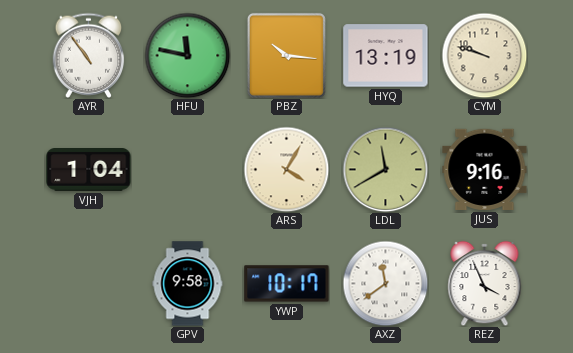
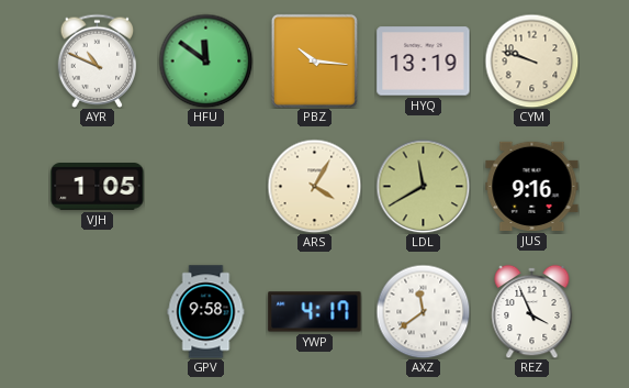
AYR: 10:54 -> 10:49 (98, 60)
HFU: 11:47 -> 11:51 (205, 60)
VJH: 1:04 -> 1:05 (98, 187)
YWP: 10:17 -> 4:17 (315, 312)
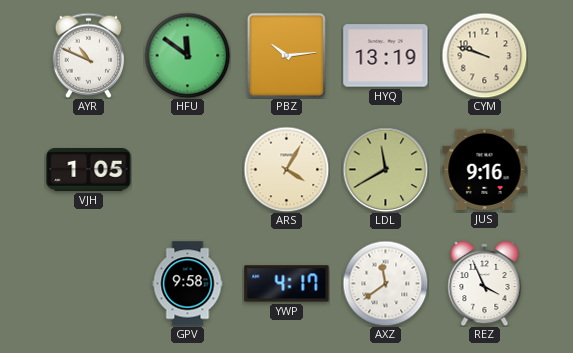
PBZ: 10:16 -> 10:14 (286, 55)
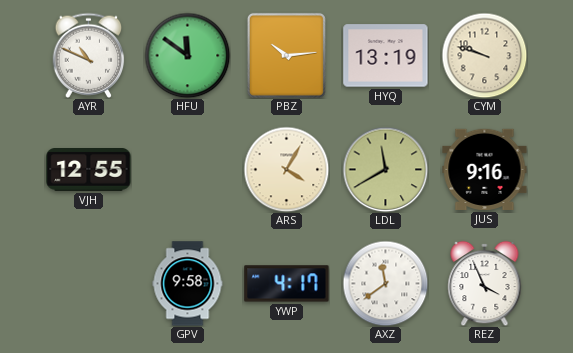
VJH: 1:05 -> 12:55 (89, 170)
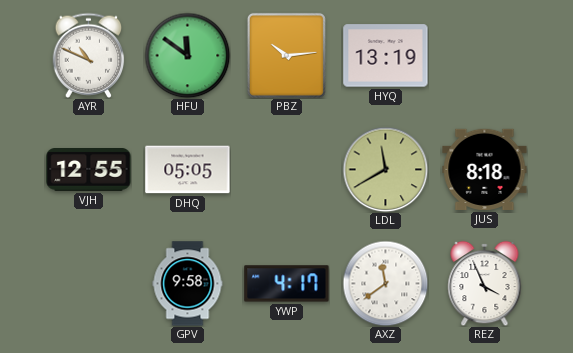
CYM: 9:48 -> none (484, 55)
DHQ: none -> 05:05 (188, 170)
ARS: 4:05 -> none (286, 169)
JUS: 9:16 -> 8:18 (485, 169)
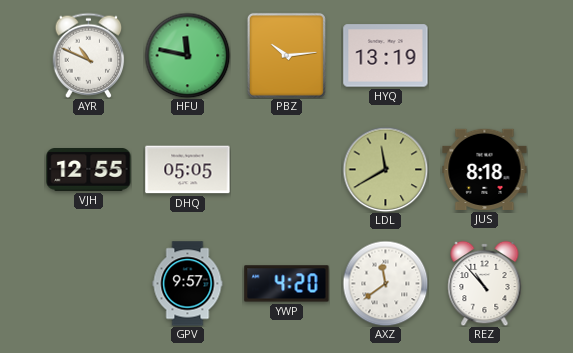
HFU: 11:51 -> 11:47 (187, 55)
GPV: 9:58 -> 9:57 (188, 284)
YWP: 4:17 -> 4:20 (287, 284)
REZ: 3:56 -> 10:53 (485, 283)
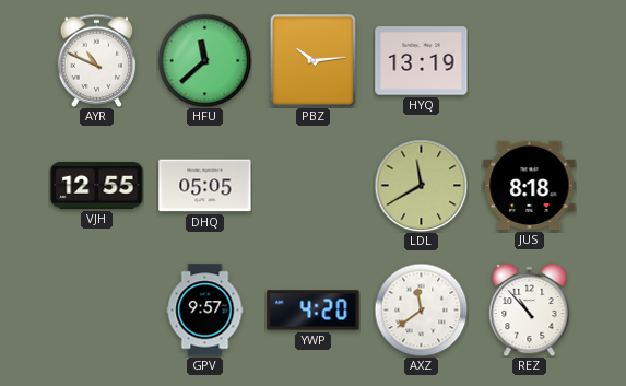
HFU: 11:47 -> 11:38 (204, 60)
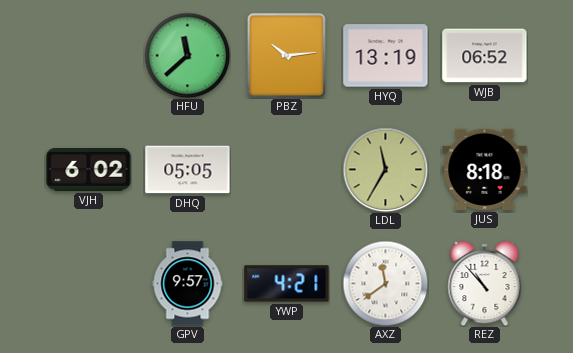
AYR: 10:49 -> none (97, 60)
WJB: none -> 06:52 (485, 56)
VJH: 12:55 -> 6:02 (89, 170)
LDL: 11:40 -> 11:35 (385, 169)
YWP: 4:20 -> 4:21 (287, 284)
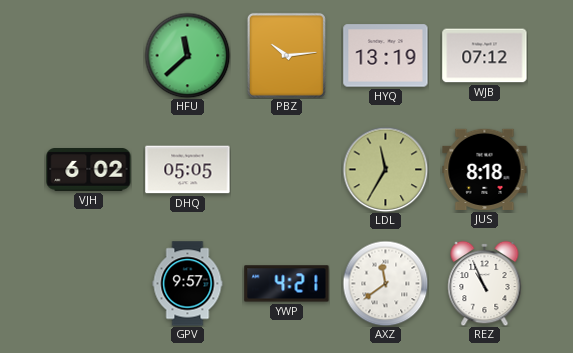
WJB: 06:52 -> 07:12 (485, 56)
REZ: 10:53 -> 10:56 (485, 283)
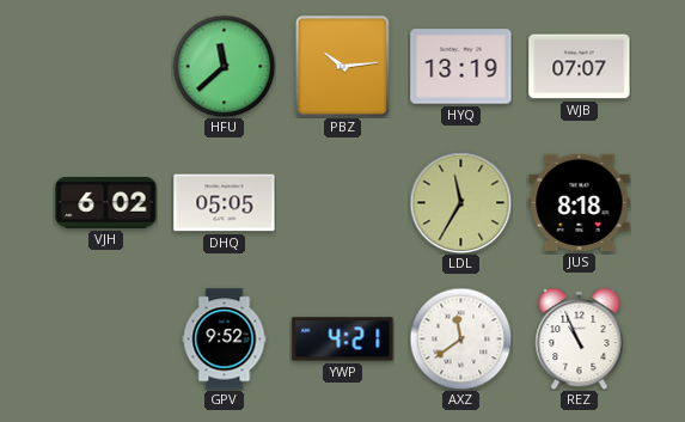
WJB: 07:12 -> 07:07 (580, 67)
GPV: 9:57 -> 9:52 (225, 340)
